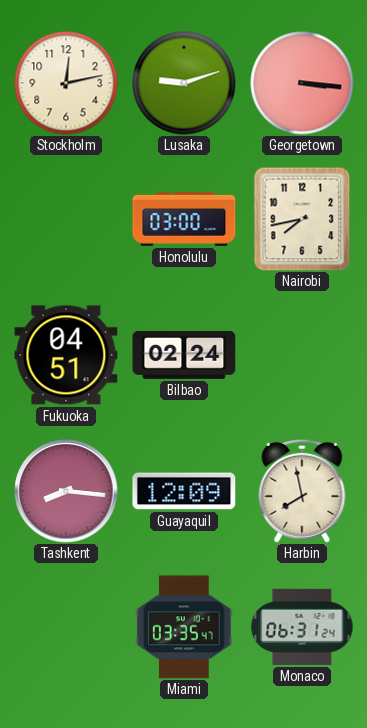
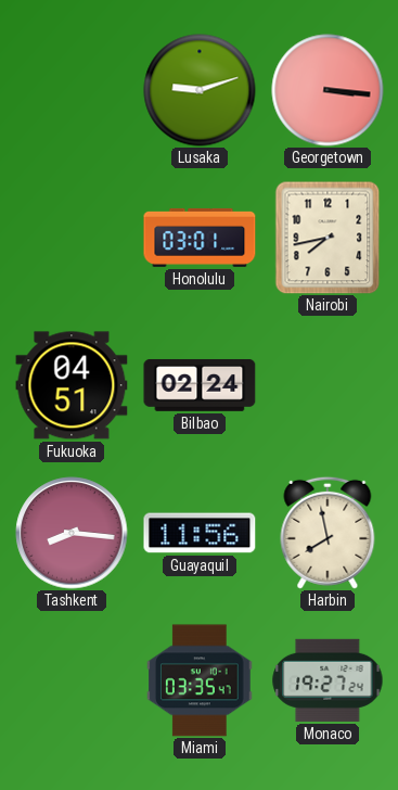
Stockholm: 12:13 -> none (66, 83)
Honolulu: 03:00 -> 03:01 (200, 238)
Guayaquil: 12:09 -> 11:56 (200, 533)
Monaco: 06:31 -> 19:27 (328, 680)
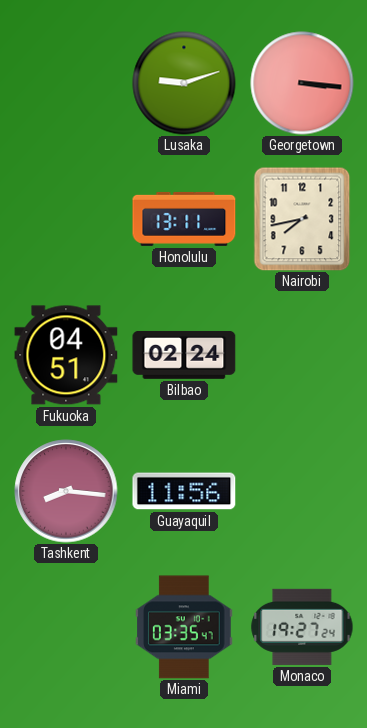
Honolulu: 03:01 -> 13:11 (184, 219)
Harbin: 7:58 -> none (328, 533)
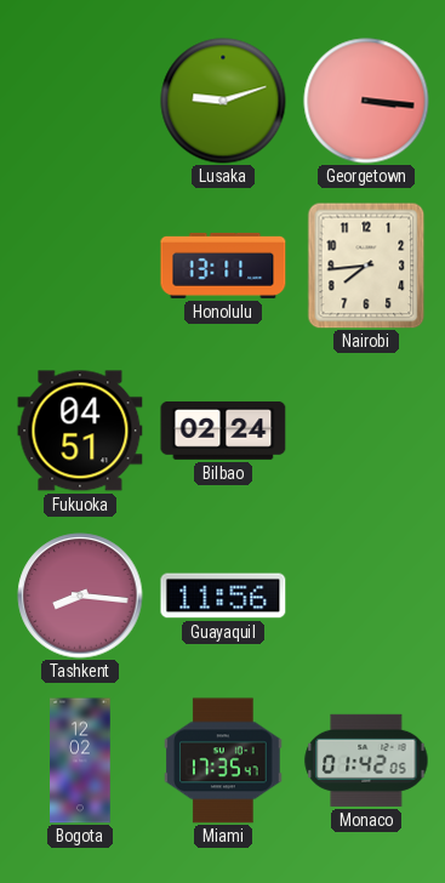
Nairobi: 7:43 -> 7:44 (366, 266)
Bogota: none -> 12:02 (80, 760)
Miami: 03:35 -> 17:35 (223, 760)
Monaco: 19:27 -> 01:42 (366, 760)
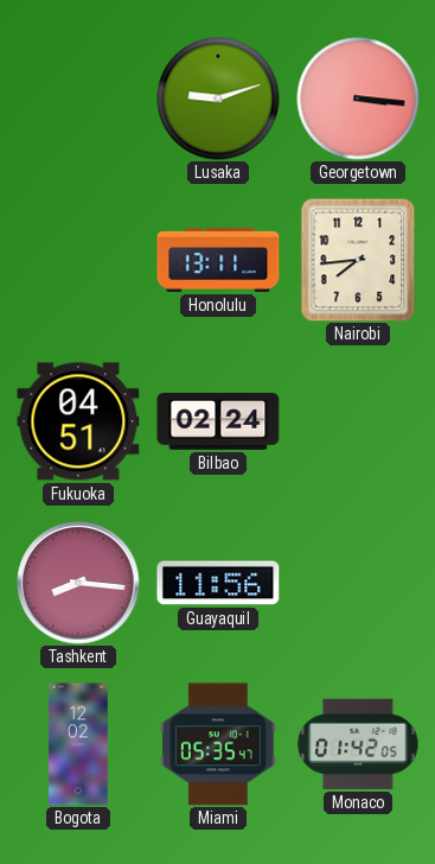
Miami: 17:35 -> 05:35 (218, 744)
